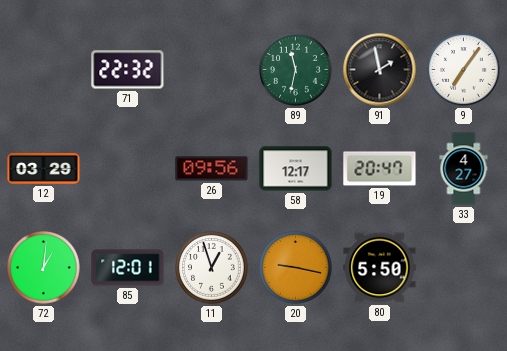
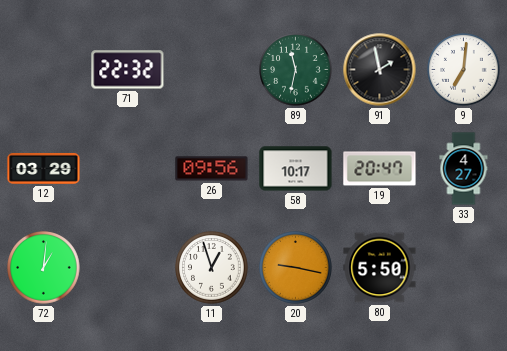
9: 7:06 -> 7:01 (464, 70)
58: 12:17 -> 10:17 (296, 169)
85: 12:01 -> none (128, 268)
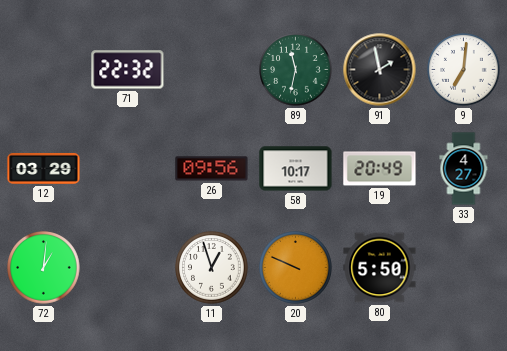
19: 20:47 -> 20:49 (380, 169)
20: 9:17 -> 9:49 (296, 268)
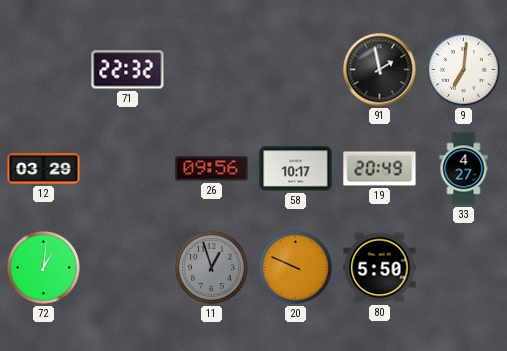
89: 11:32 -> none (296, 70)
11 dial: white -> grey (212, 268)
